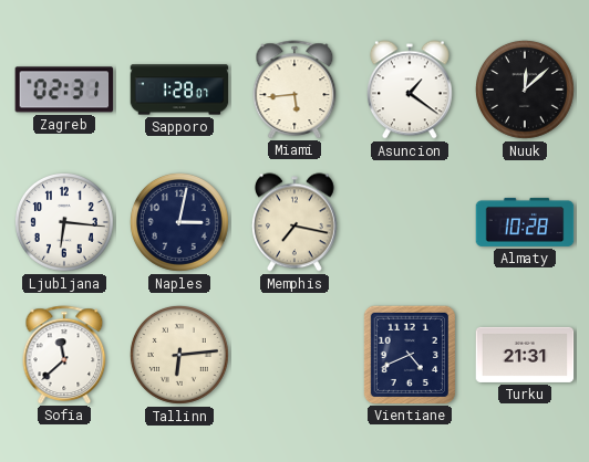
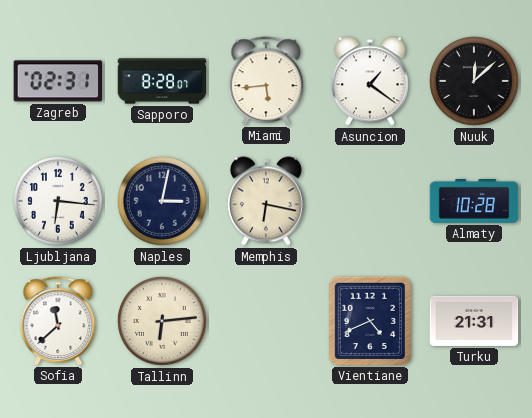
Sapporo: 1:28 -> 8:28 (162, 81)
Memphis: 7:17 -> 6:17 (266, 201)
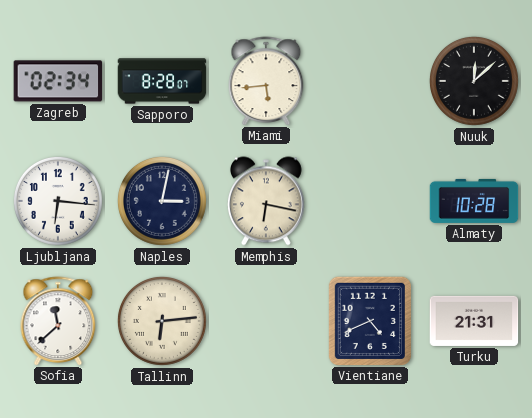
Zagreb: 02:31 -> 02:34 (58, 81)
Asuncion: 1:21 -> none (370, 81)
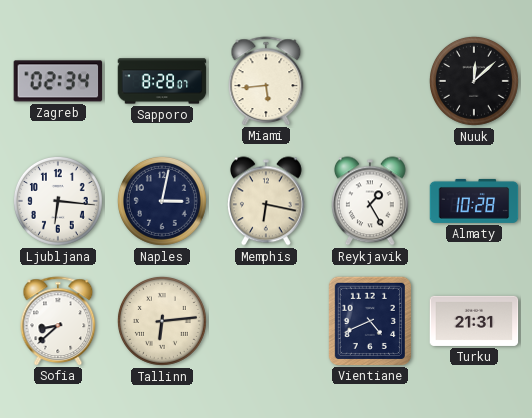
Reykjavik: none -> 1:25 (370, 201)
Sofia: 11:38 -> 8:38 (58, 321)
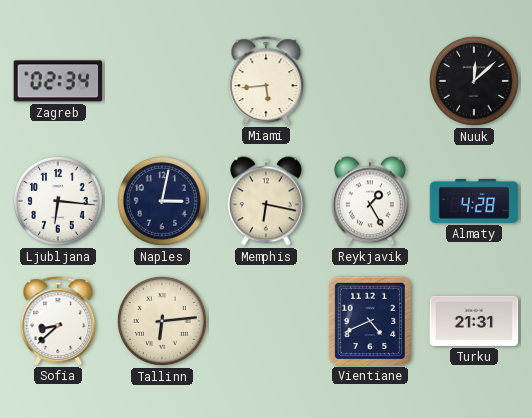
Sapporo: 8:28 -> none (162, 81)
Almaty: 10:28 -> 4:28 (474, 201)
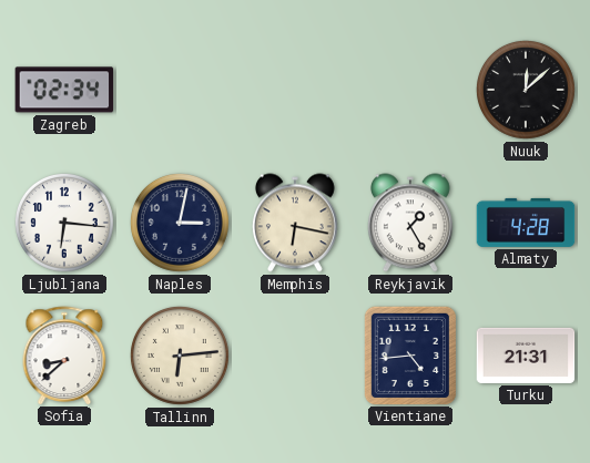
Miami: 5:44 -> none (266, 81)
Vientiane: 4:41 -> 4:44 (409, 354)
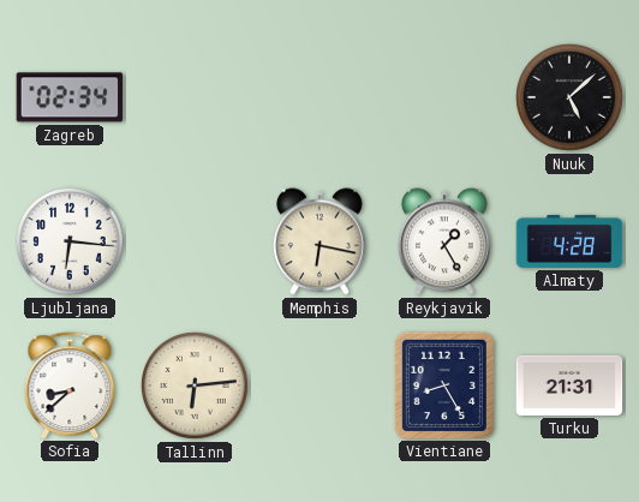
Nuuk: 12:08 -> 5:08 (569, 97)
Naples: 3:02 -> none (180, 223)
Vientiane: 4:44 -> 8:25 (443, 384)
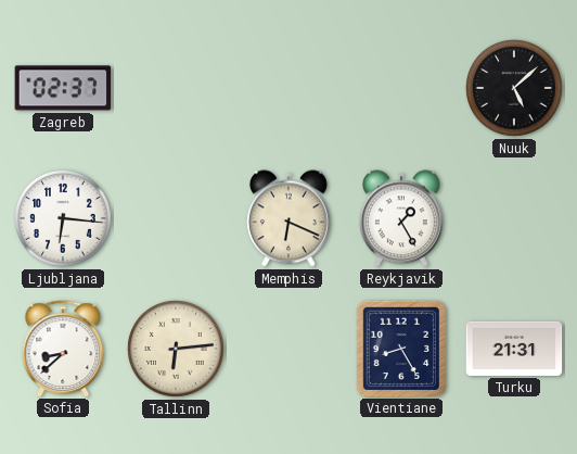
Zagreb: 02:34 -> 02:37 (63, 88)
Memphis: 6:17 -> 6:19 (288, 218)
Almaty: 4:28 -> none (569, 241)
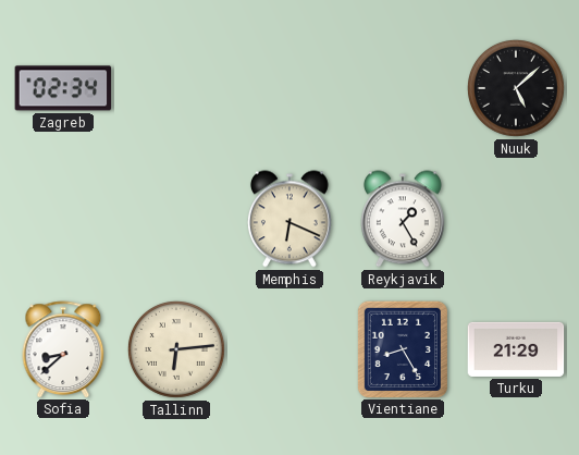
Zagreb: 02:37 -> 02:34 (63, 88)
Ljubljana: 6:16 -> none (63, 218)
Turku: 21:31 -> 21:29 (516, 349)
